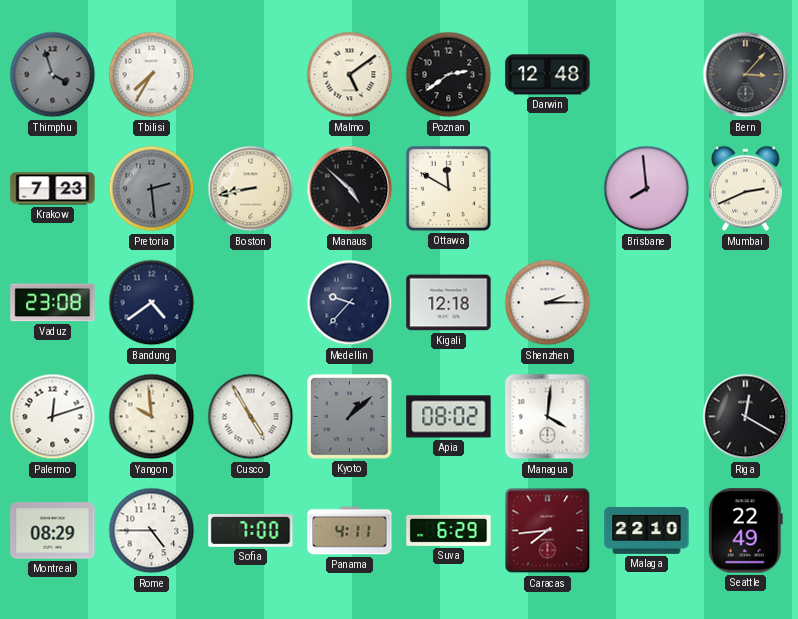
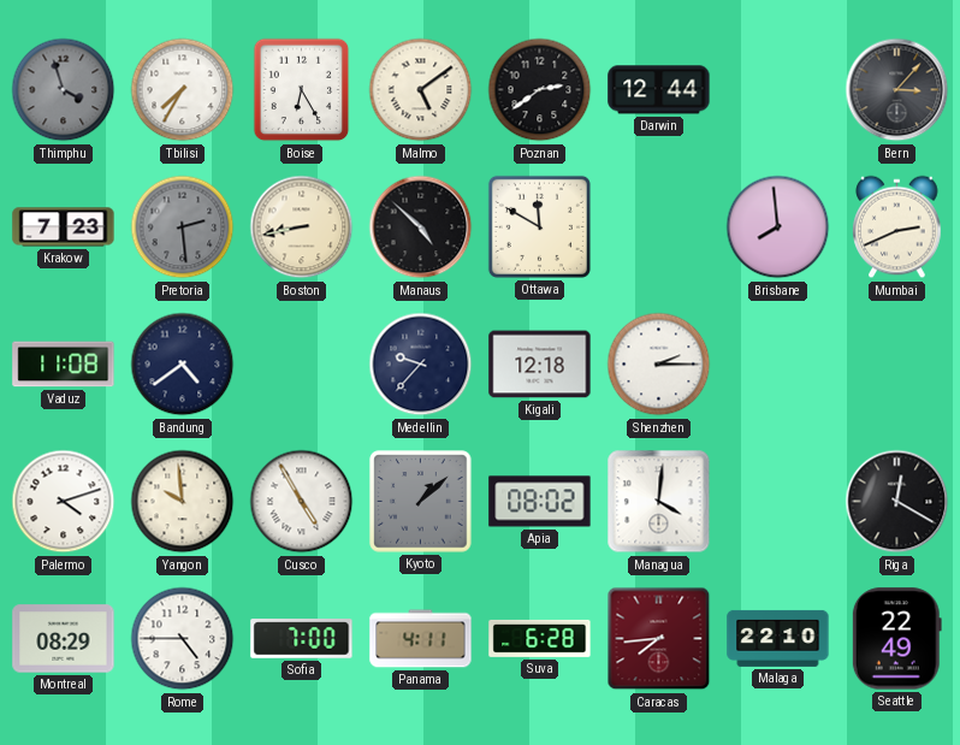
Boise: none -> 6:25 (302, 90)
Darwin: 12:48 -> 12:44 (659, 90)
Vaduz: 23:08 -> 11:08 (64, 365)
Palermo: 12:12 -> 4:12 (64, 502)
Suva: 6:29 -> 6:28 (540, 638)
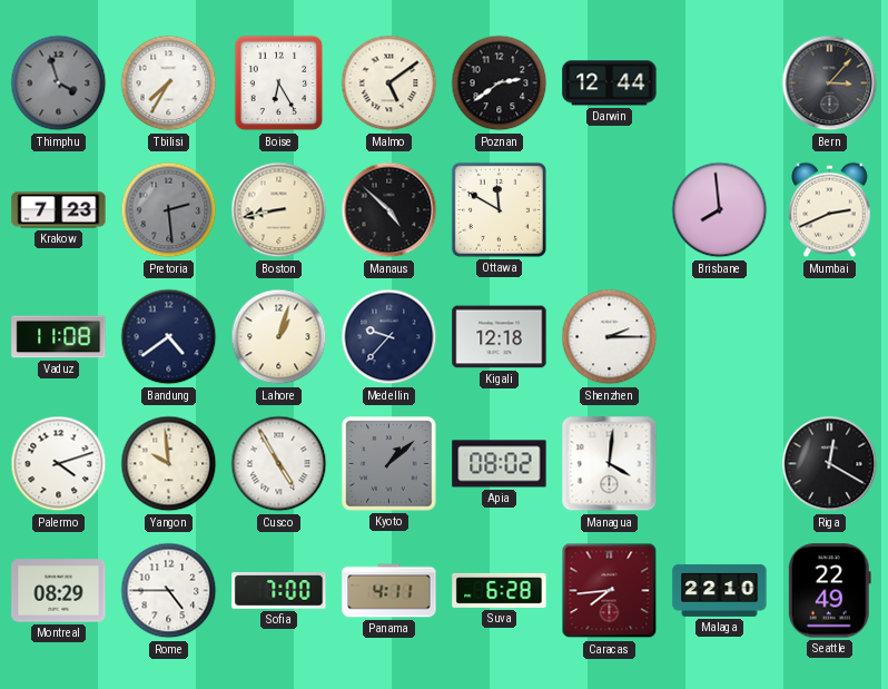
Lahore: none -> 1:03 (279, 337)
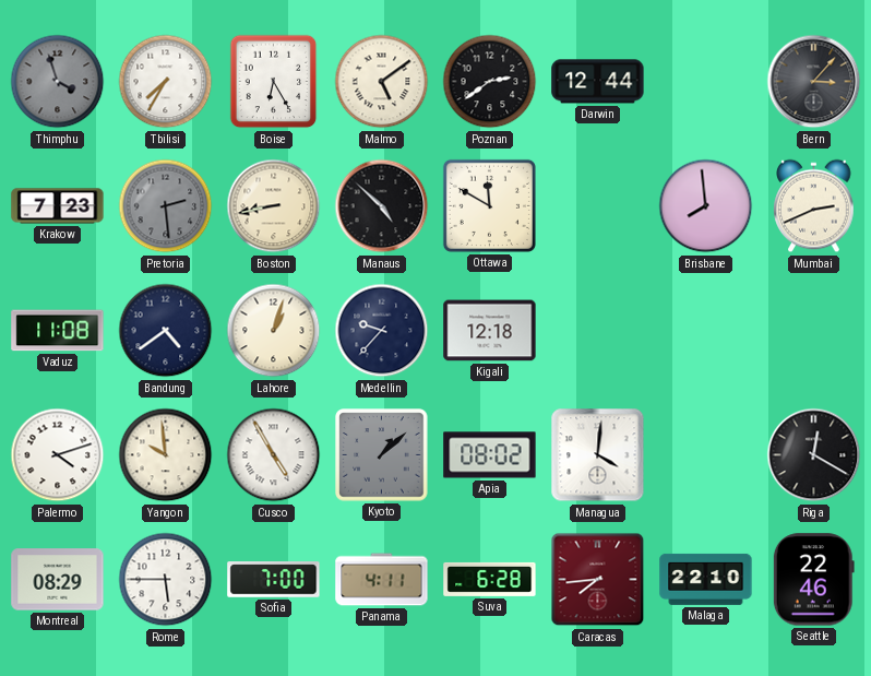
Shenzhen: 2:15 -> none (610, 337)
Rome: 4:45 -> 5:45 (166, 580)
Seattle: 22:49 -> 22:46 (813, 580)
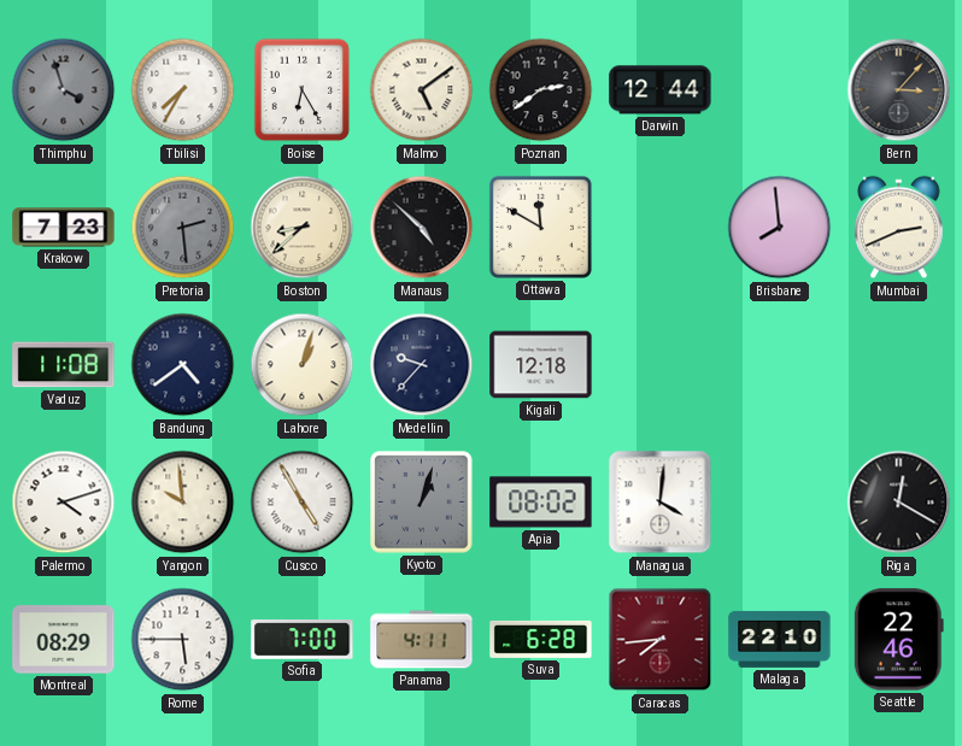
Boston: 8:43 -> 8:38 (303, 228)
Kyoto: 1:08 -> 1:03 (422, 503)
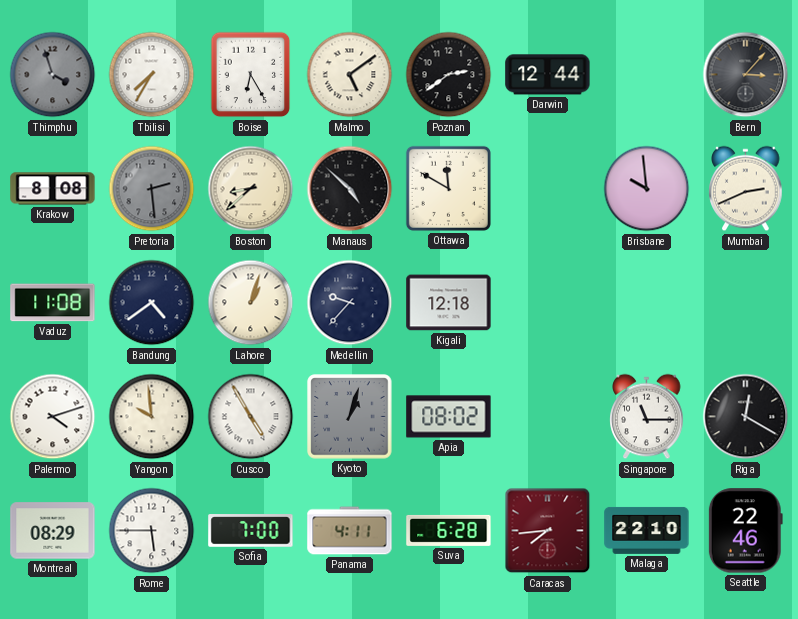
Krakow: 7:23 -> 8:08 (53, 189)
Brisbane: 7:59 -> 9:59 (647, 189)
Managua: 4:01 -> none (661, 503)
Singapore: none -> 11:15 (647, 417)
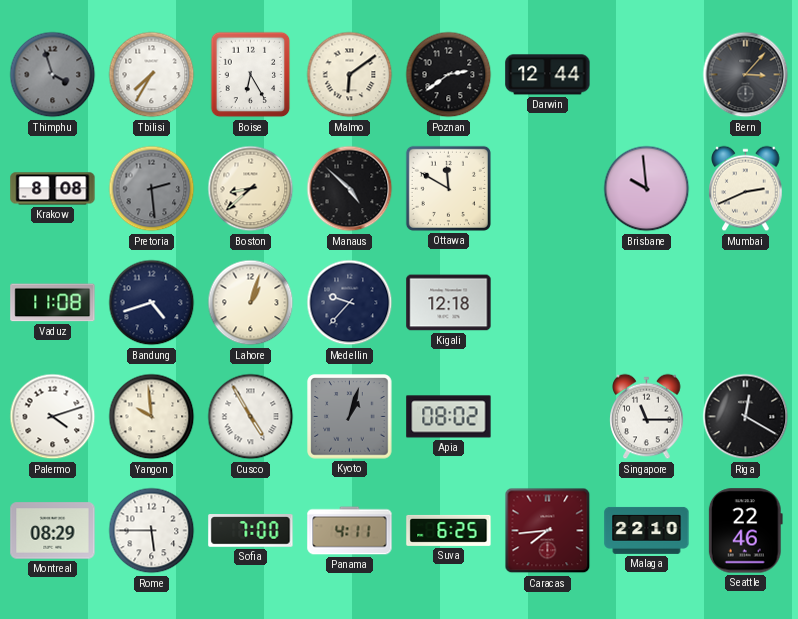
Malmo: 5:09 -> 6:09 (350, 75)
Bandung: 4:39 -> 4:42 (152, 303)
Suva: 6:28 -> 6:25 (449, 530)
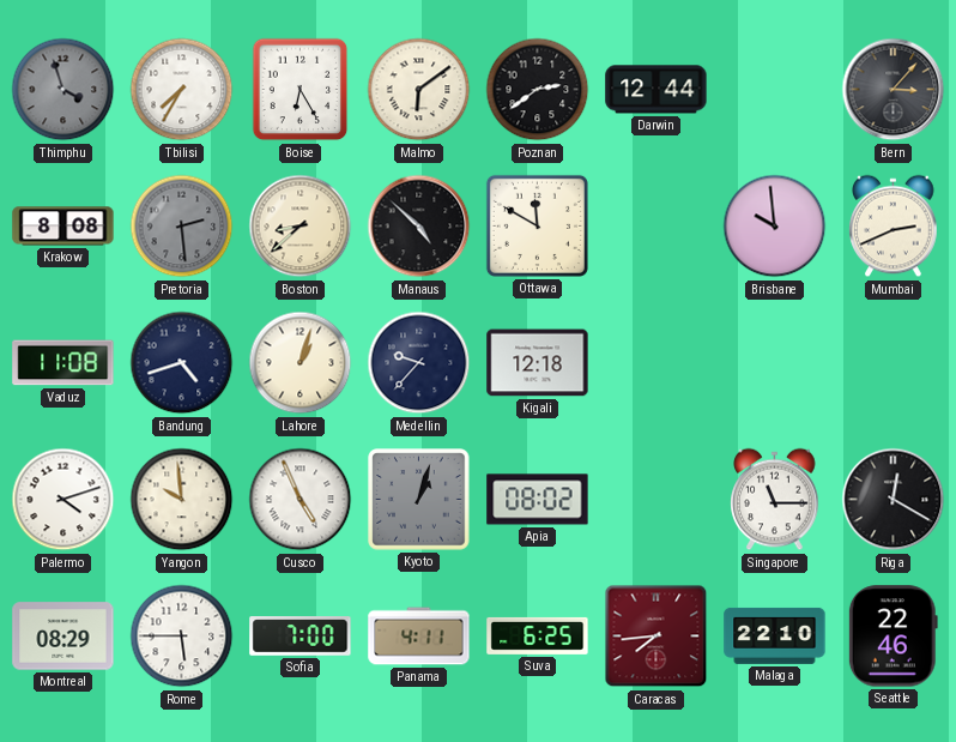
Cusco: 4:55 -> 4:56 (301, 500)
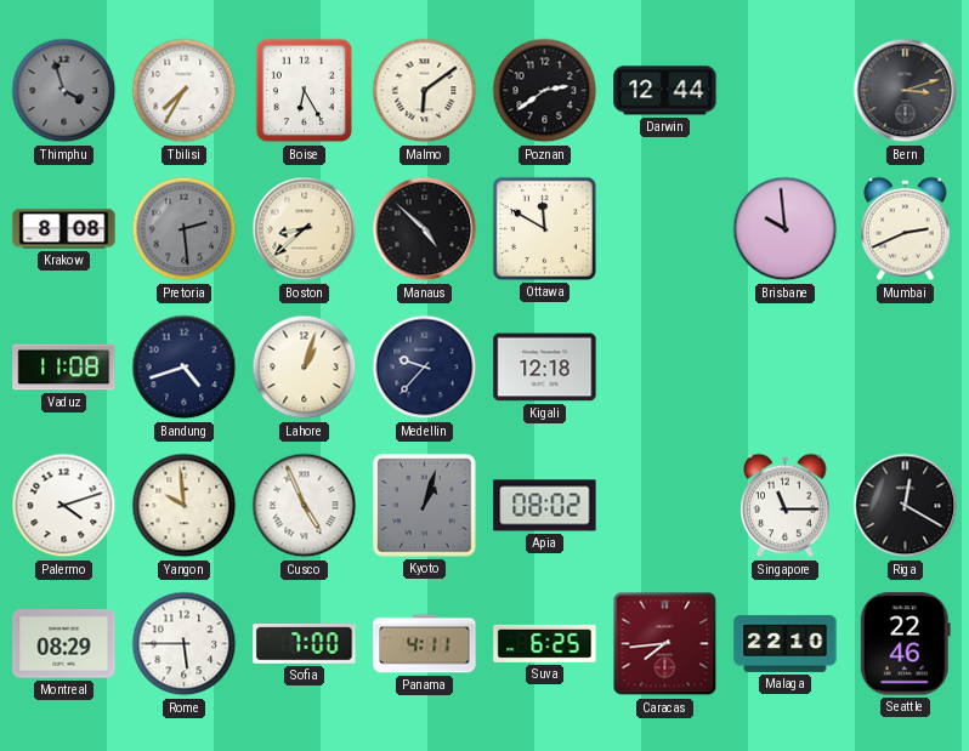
Bern: 3:07 -> 3:12 (906, 91)
